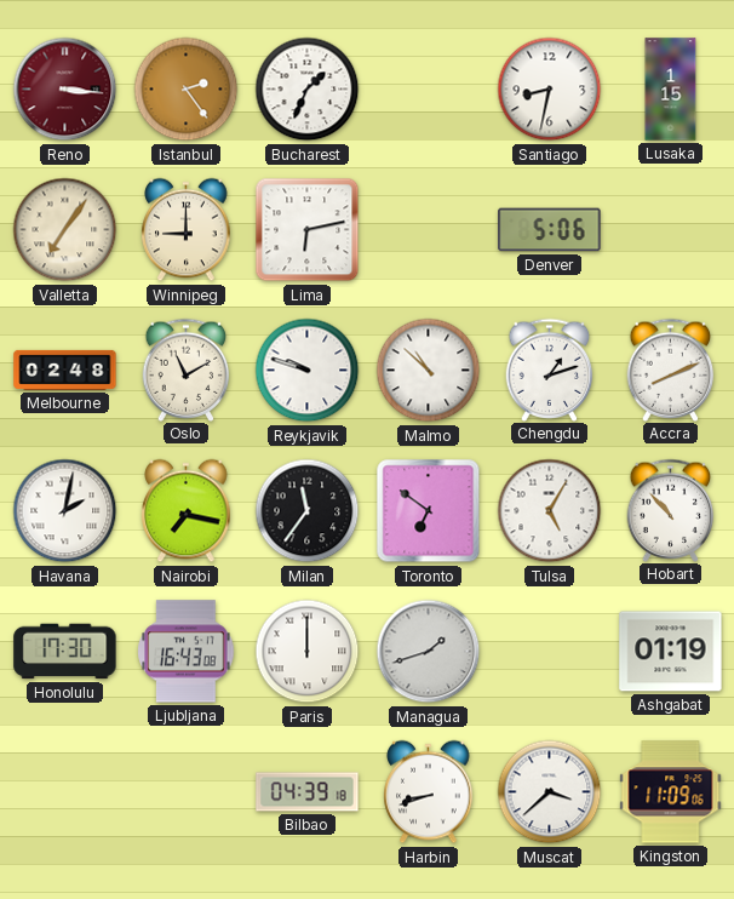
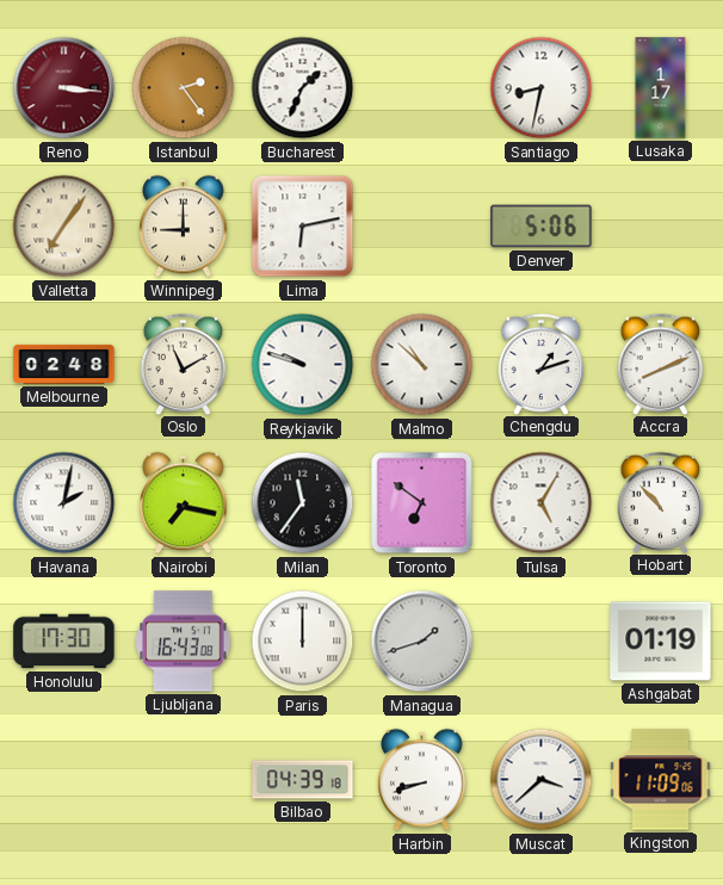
Lusaka: 1:15 -> 1:17 (661, 88)
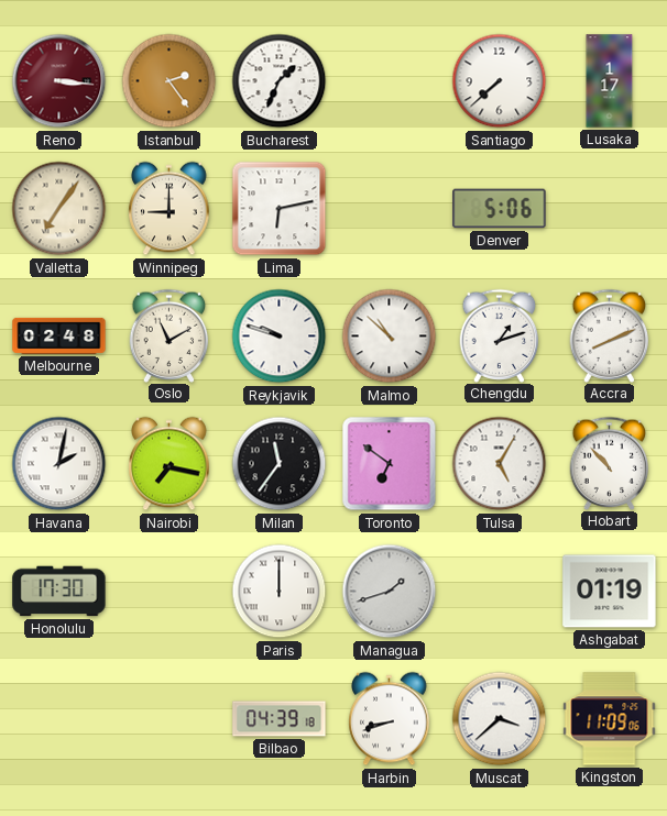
Santiago: 8:32 -> 7:38 (500, 81)
Ljubljana: 16:43 -> none (184, 642)
